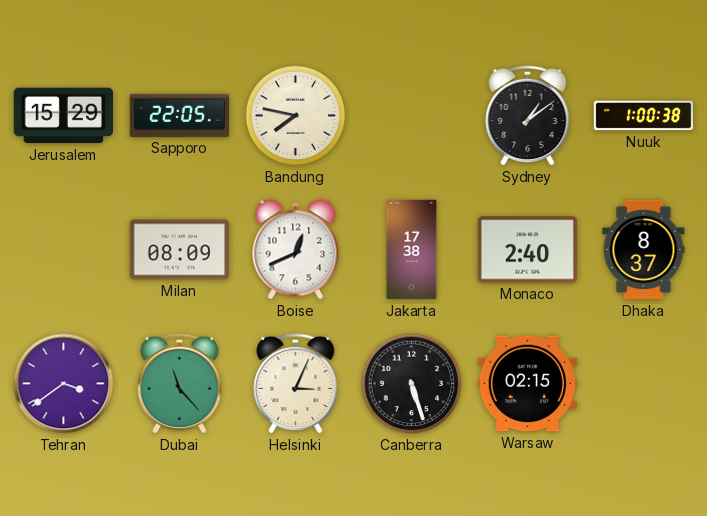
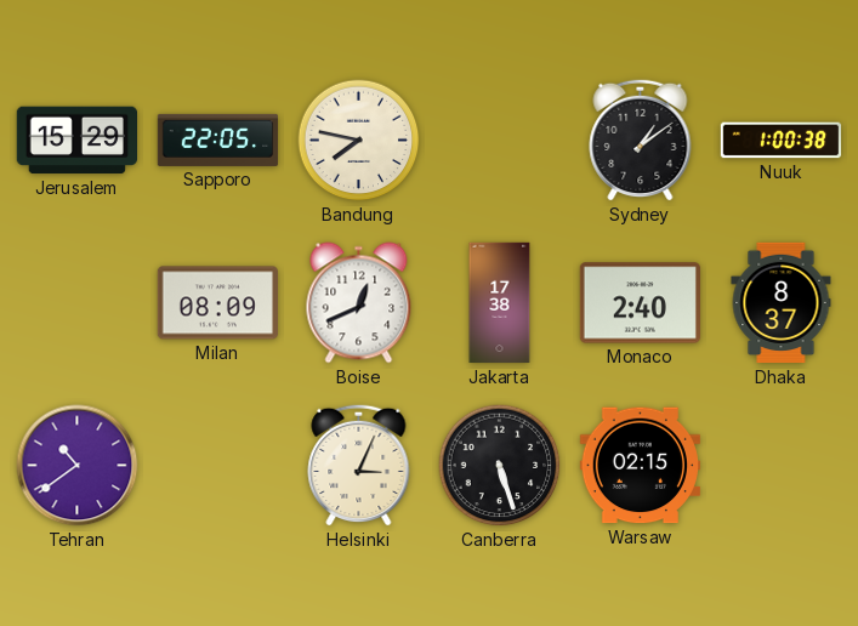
Tehran: 3:39 -> 10:39 (78, 466)
Dubai: 11:23 -> none (180, 383)
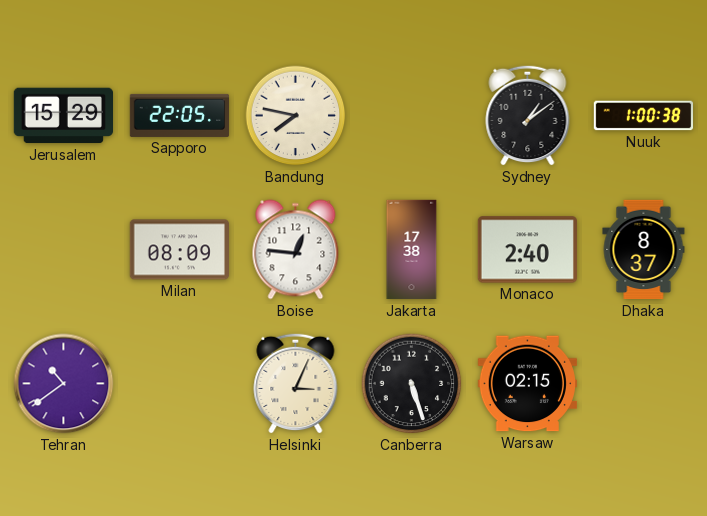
Boise: 12:41 -> 12:46 (296, 250)
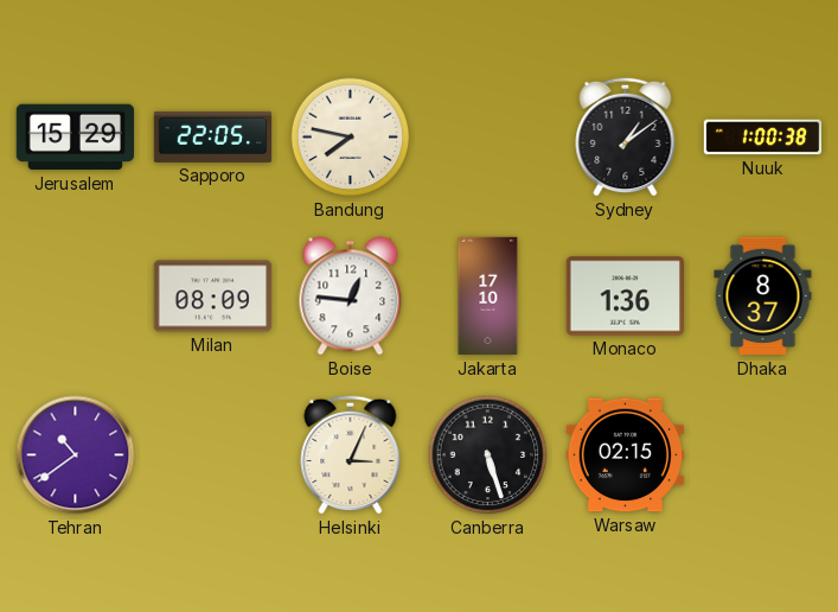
Jakarta: 17:38 -> 17:10 (488, 297)
Monaco: 2:40 -> 1:36 (625, 297)
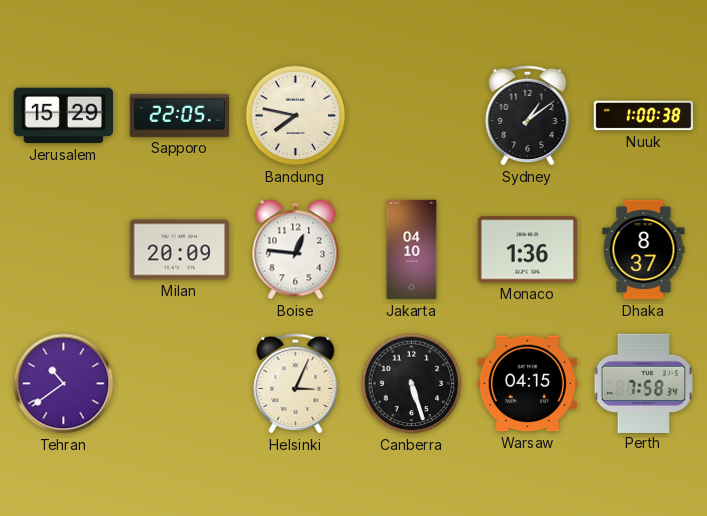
Milan: 08:09 -> 20:09 (179, 250)
Jakarta: 17:10 -> 04:10 (412, 250)
Warsaw: 02:15 -> 04:15 (527, 384)
Perth: none -> 7:58 (643, 383)
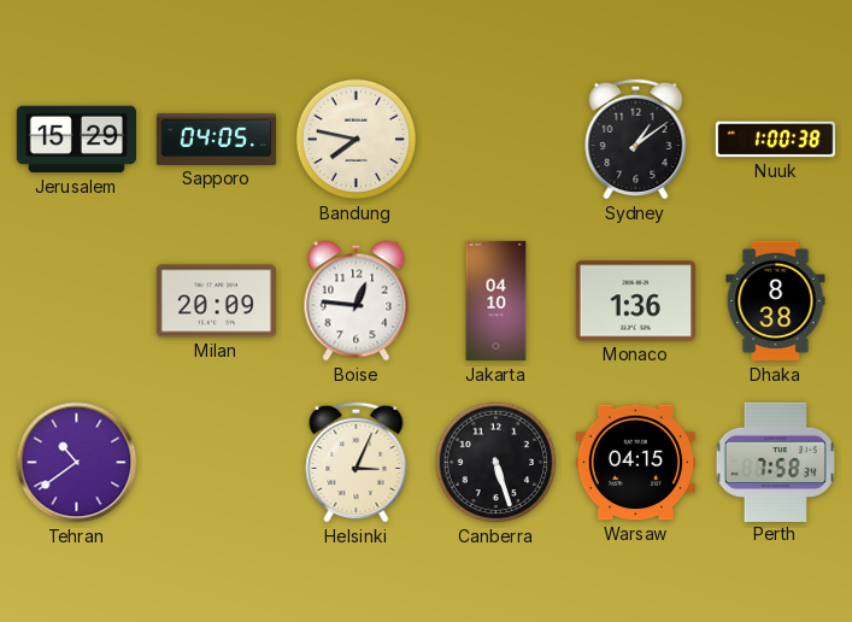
Sapporo: 22:05 -> 04:05 (217, 139)
Dhaka: 8:37 -> 8:38 (776, 301)
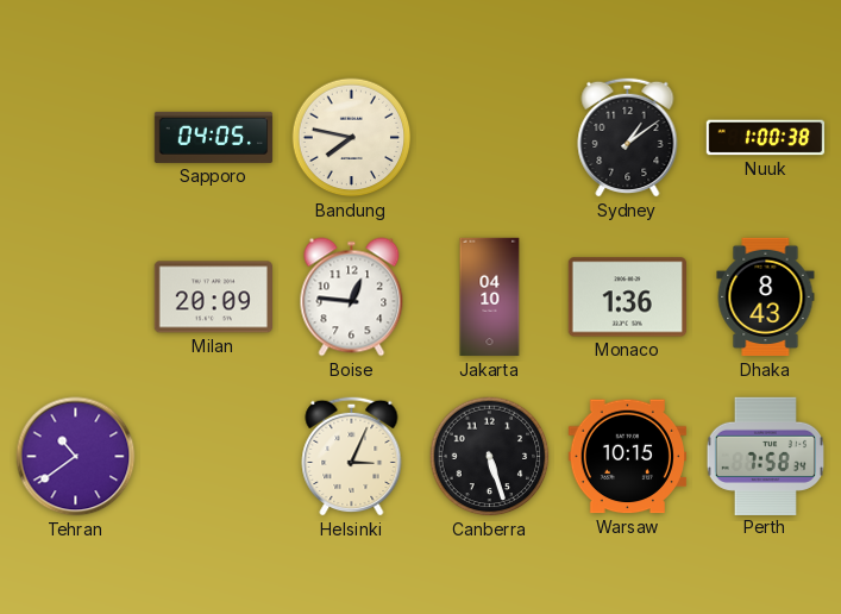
Jerusalem: 15:29 -> none (76, 140)
Dhaka: 8:38 -> 8:43 (766, 297)
Warsaw: 04:15 -> 10:15 (627, 457)
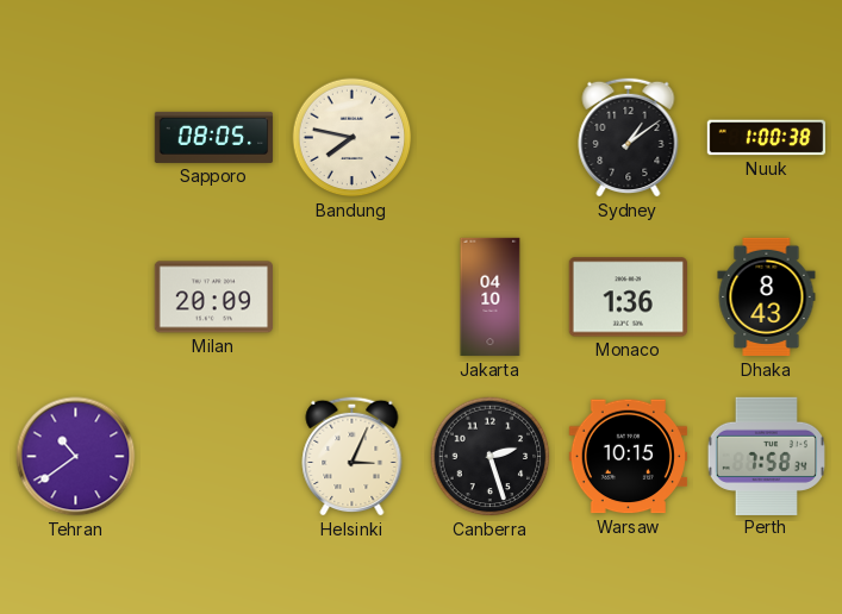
Sapporo: 04:05 -> 08:05 (214, 137)
Boise: 12:46 -> none (352, 297)
Canberra: 5:27 -> 2:27 (491, 457)
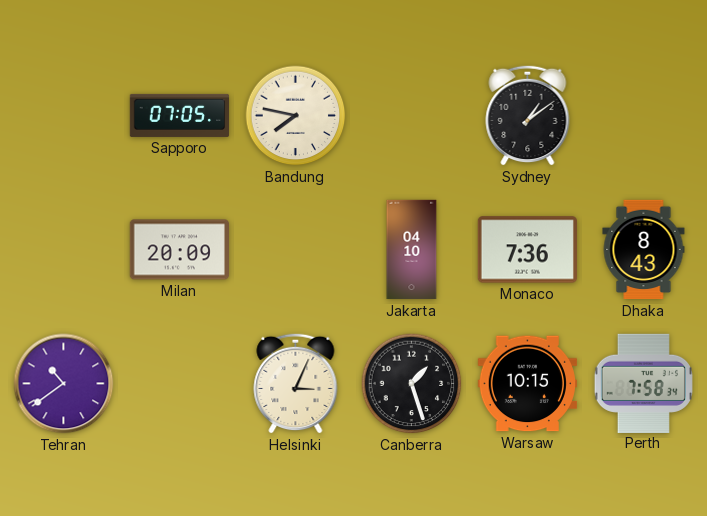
Sapporo: 08:05 -> 07:05 (180, 115)
Nuuk: 1:00 -> none (767, 138)
Monaco: 1:36 -> 7:36 (527, 250)
Canberra: 2:27 -> 1:27 (412, 384)
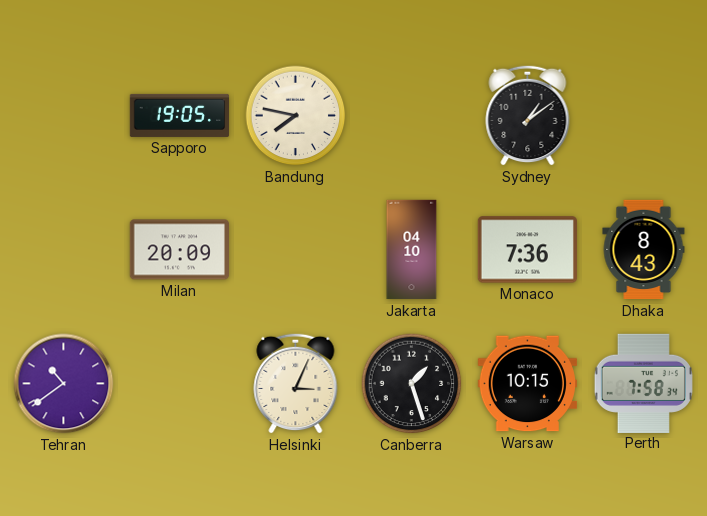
Sapporo: 07:05 -> 19:05 (180, 115)
